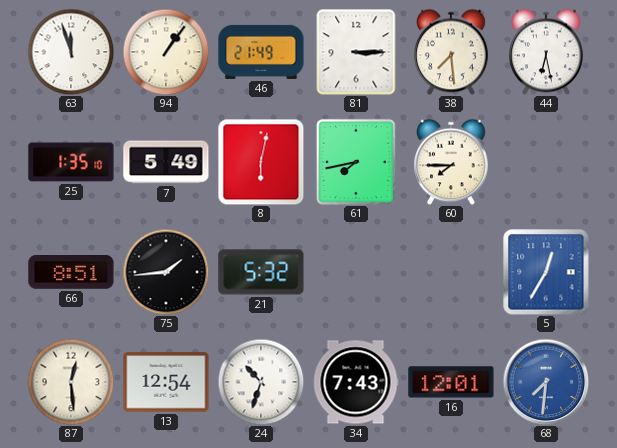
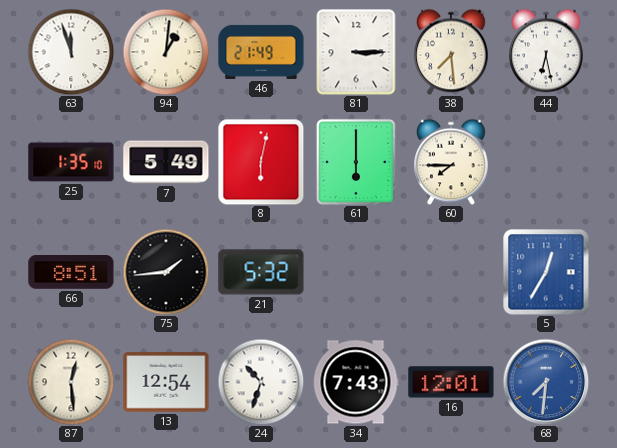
94: 1:06 -> 1:01 (166, 52)
61: 7:43 -> 6:00 (356, 162)
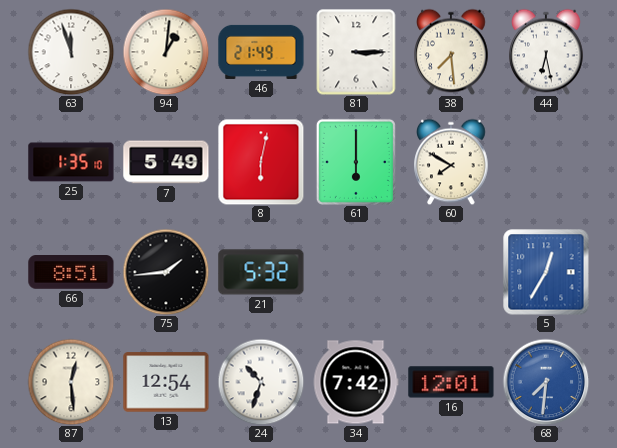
60: 7:45 -> 7:50 (451, 162)
34: 7:43 -> 7:42 (356, 382)
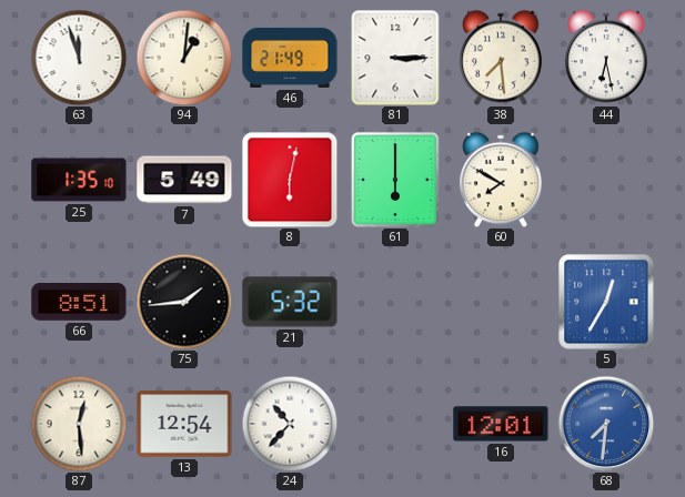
24: 10:33 -> 10:37 (290, 424)
34: 7:42 -> none (356, 382)
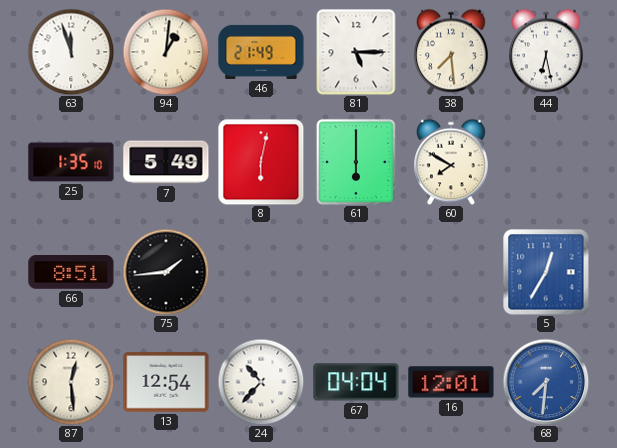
81: 3:15 -> 5:15 (356, 52)
21: 5:32 -> none (290, 302)
67: none -> 04:04 (356, 382)
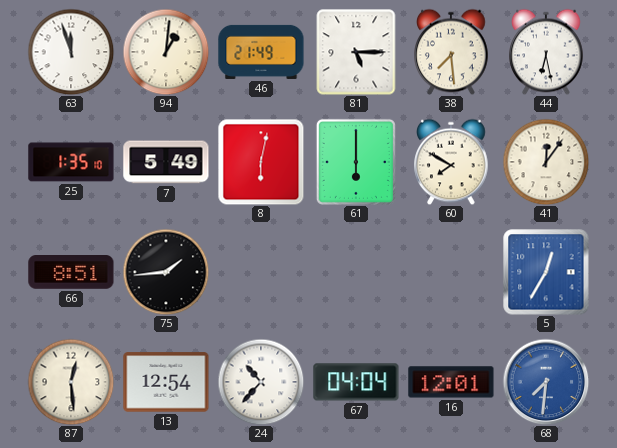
41: none -> 12:06 (546, 162)
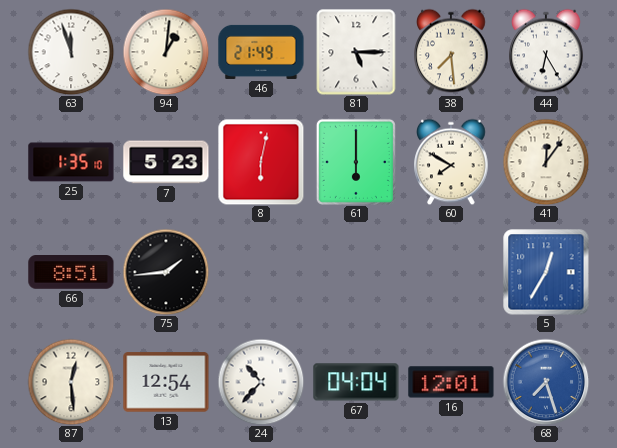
44: 6:28 -> 6:25 (546, 52)
7: 5:49 -> 5:23 (166, 162)
68: 7:31 -> 7:27 (546, 382)
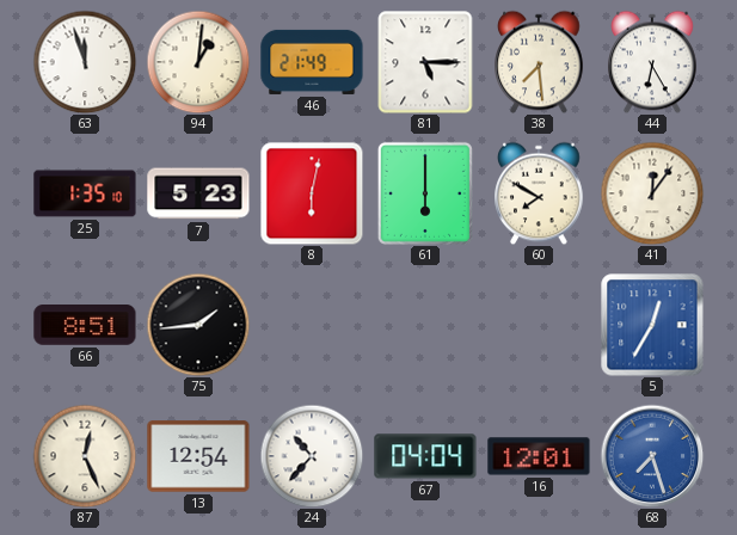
87: 12:29 -> 12:26 (85, 456)
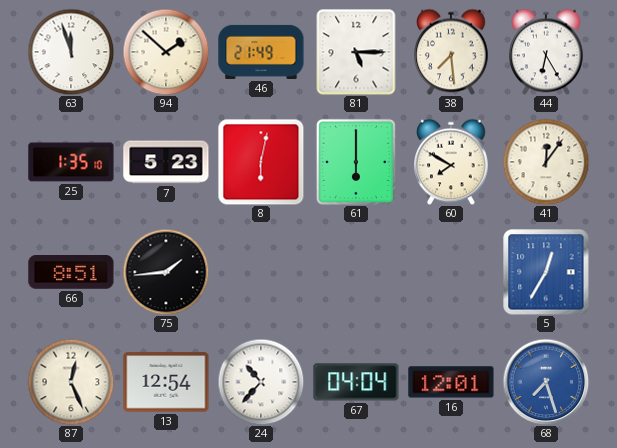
94: 1:01 -> 1:52 (166, 52)
